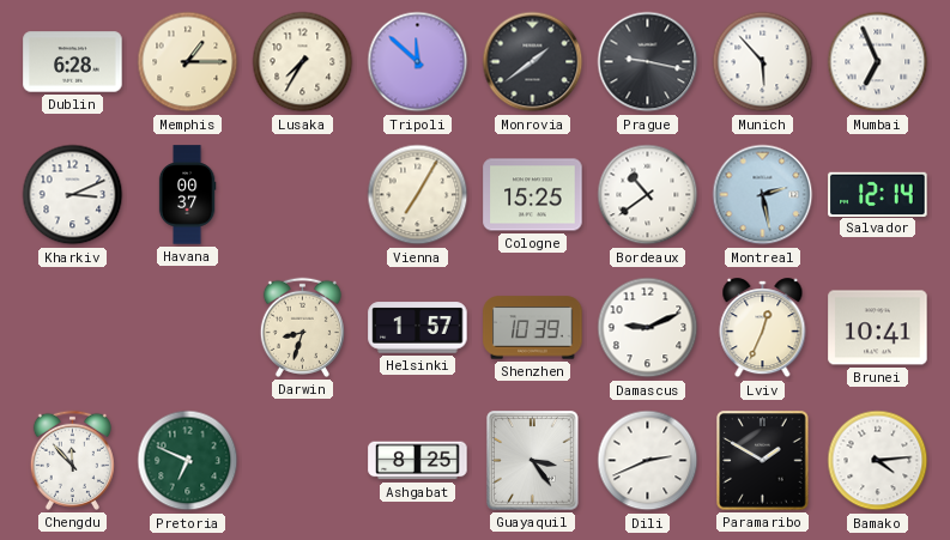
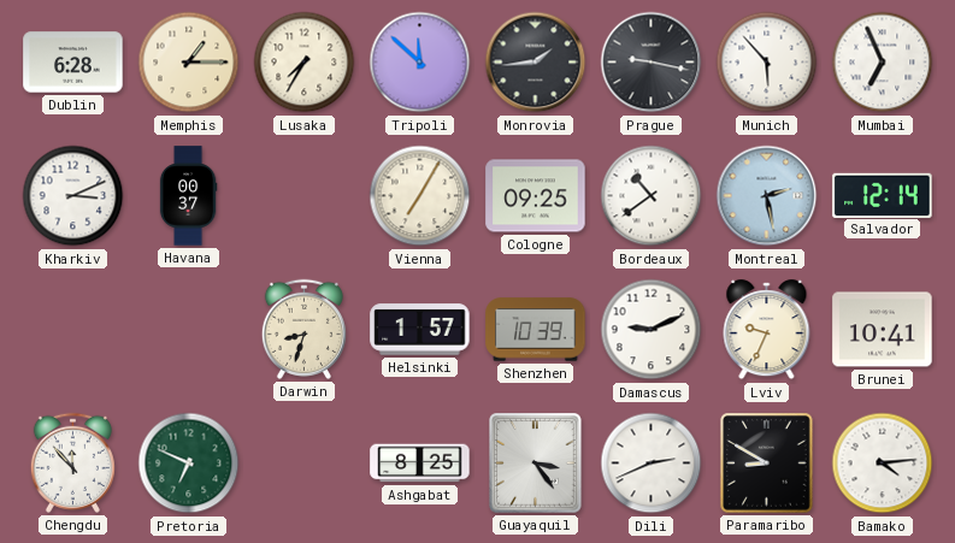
Monrovia: 1:39 -> 1:44 (536, 63)
Cologne: 15:25 -> 09:25 (536, 196)
Lviv: 12:34 -> 9:34 (767, 330)
Paramaribo: 1:50 -> 8:50 (767, 464)
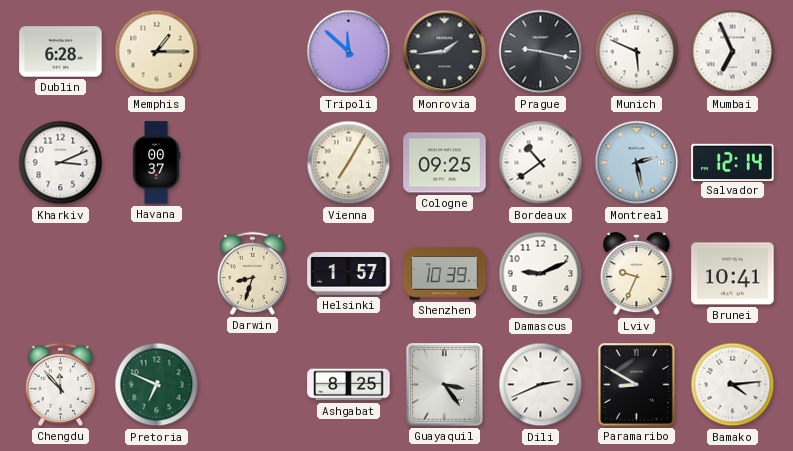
Lusaka: 7:35 -> none (305, 63)
Munich: 5:53 -> 5:49 (637, 52)
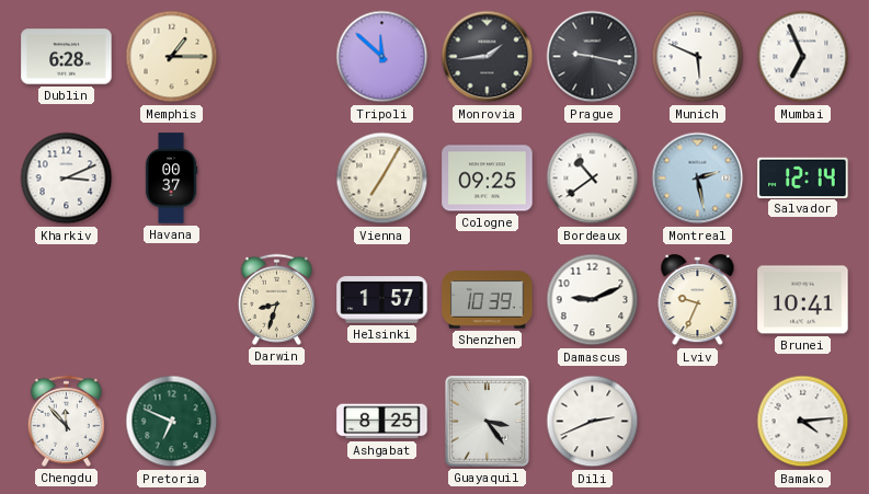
Paramaribo: 8:50 -> none (637, 385)
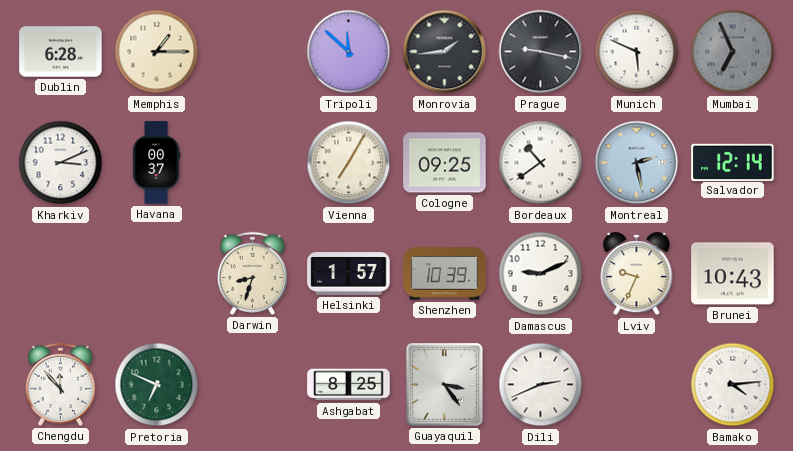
Mumbai dial: white -> grey (733, 52)
Brunei: 10:41 -> 10:43 (733, 274)
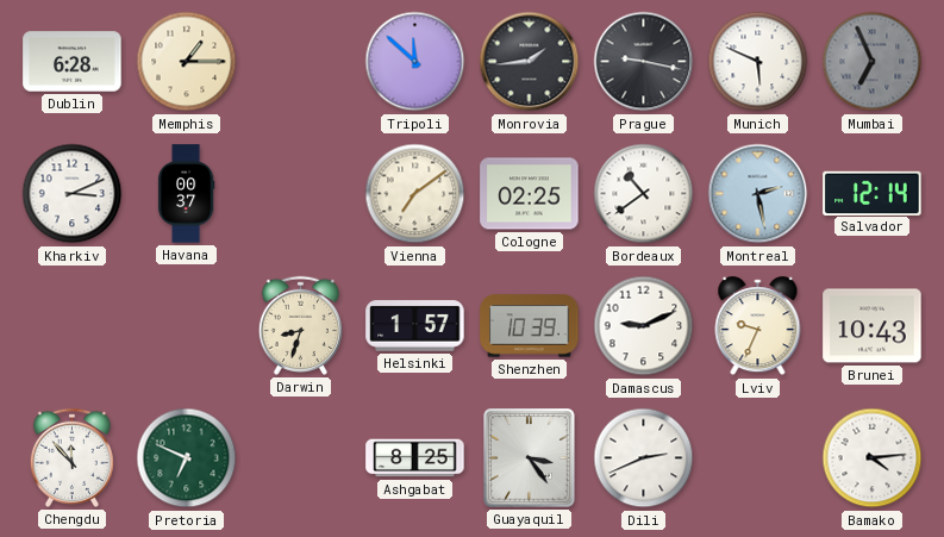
Vienna: 7:05 -> 7:09 (415, 194)
Cologne: 09:25 -> 02:25 (530, 194)
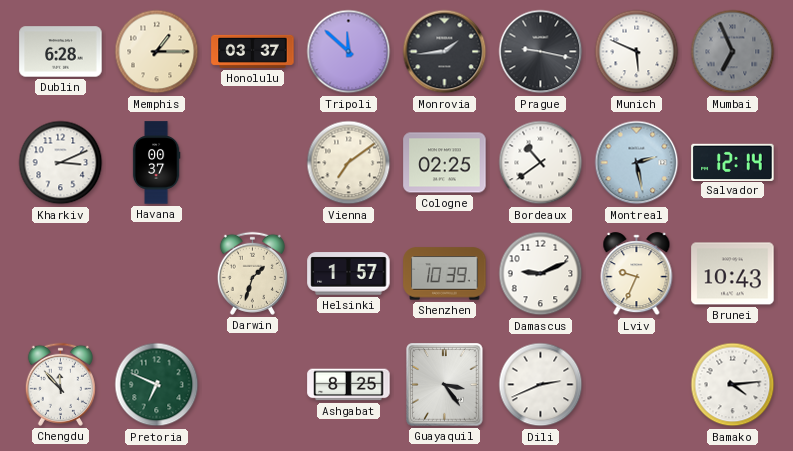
Honolulu: none -> 03:37 (253, 51)
Darwin: 8:33 -> 1:33 (252, 273)
